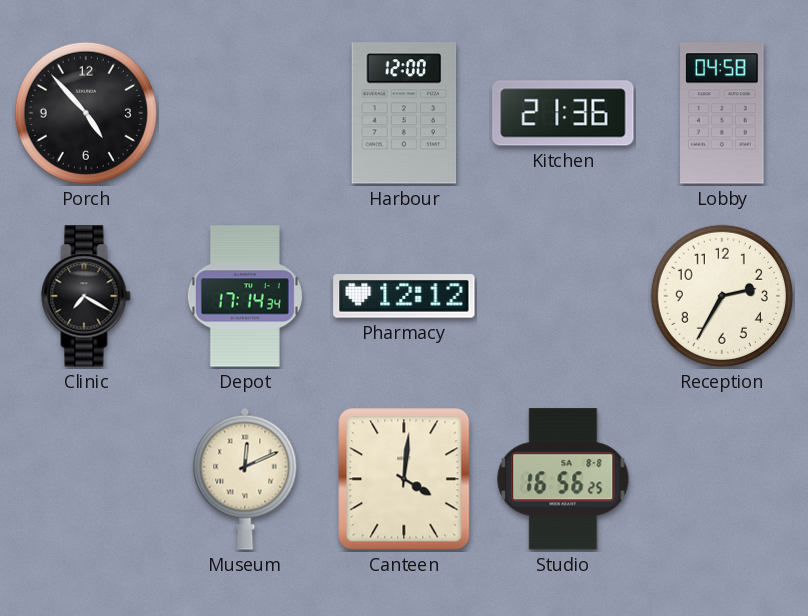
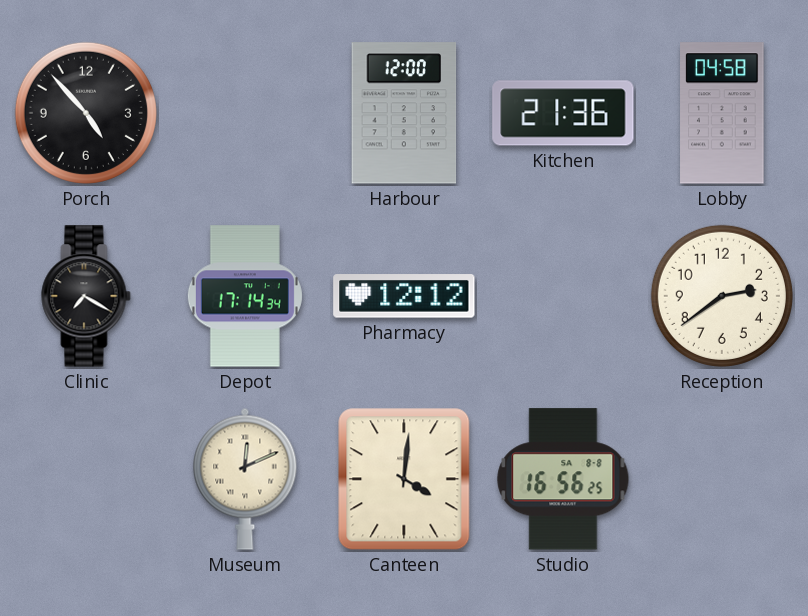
Reception: 2:35 -> 2:39 (722, 296)
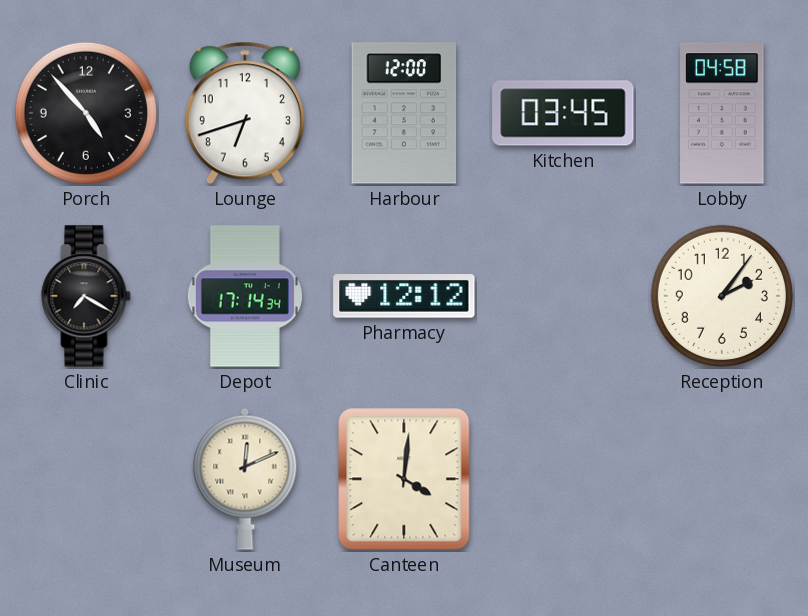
Lounge: none -> 6:42 (245, 113)
Kitchen: 21:36 -> 03:45 (563, 113)
Reception: 2:39 -> 2:06 (722, 296)
Studio: 16:56 -> none (563, 479)
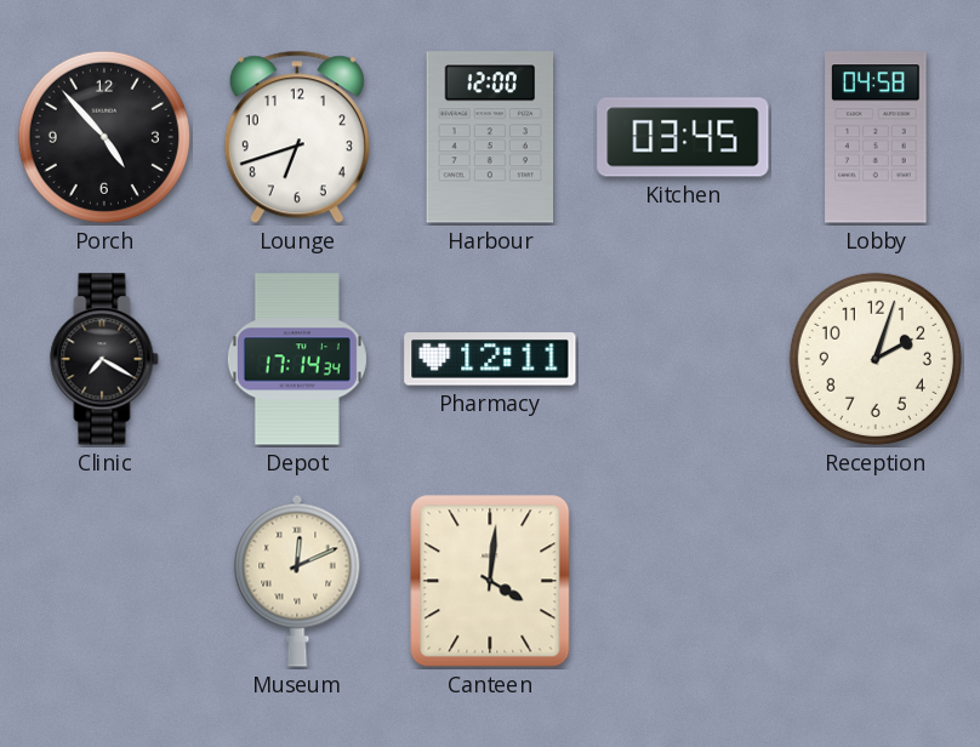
Pharmacy: 12:12 -> 12:11 (490, 359)
Reception: 2:06 -> 2:03 (876, 359)
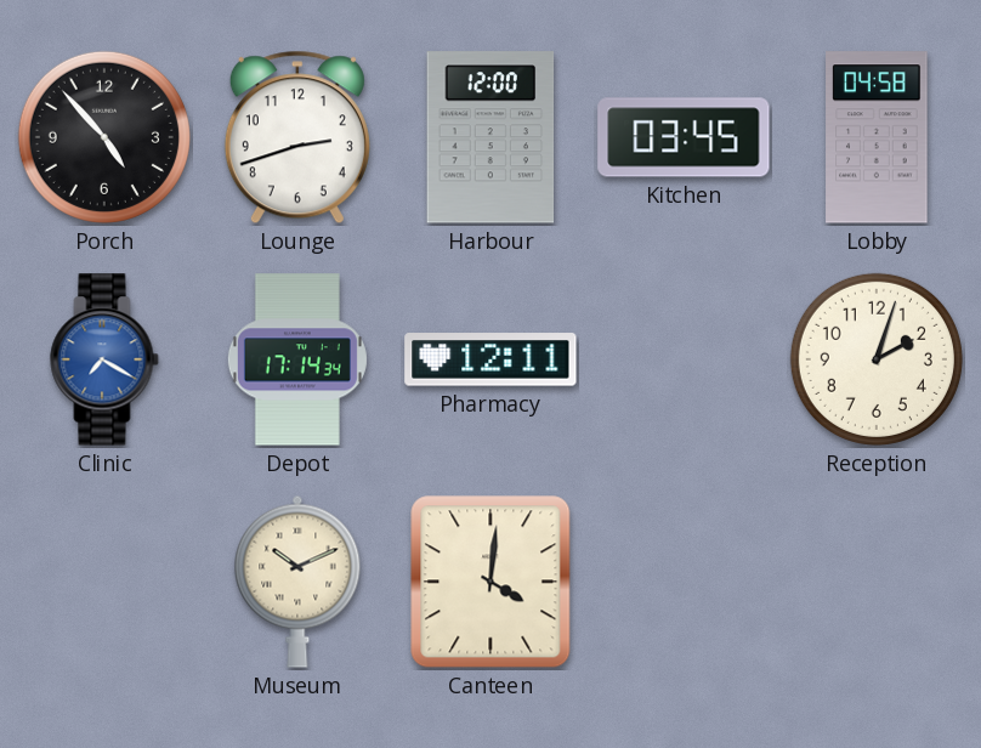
Lounge: 6:42 -> 2:42 (297, 137)
Clinic dial: black -> blue (104, 359)
Museum: 12:11 -> 10:11 (297, 582)
